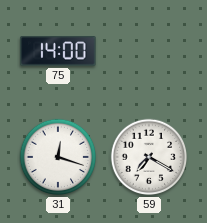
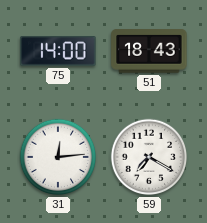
51: none -> 18:43 (149, 51)
31: 12:18 -> 12:14 (58, 157)
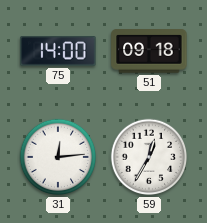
51: 18:43 -> 09:18 (149, 51)
59: 7:20 -> 12:35 (149, 157)
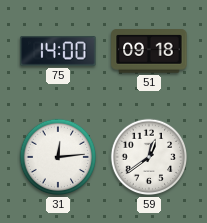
59: 12:35 -> 12:39 (149, 157)
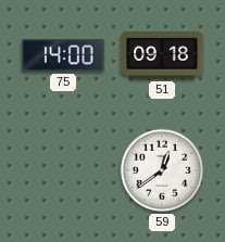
31: 12:14 -> none (58, 157)
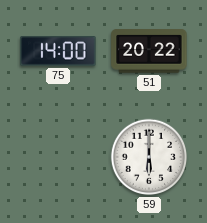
51: 09:18 -> 20:22 (149, 51)
59: 12:39 -> 6:00 (149, 157)
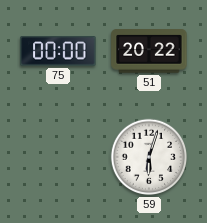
75: 14:00 -> 00:00 (58, 51)
59: 6:00 -> 6:03 (149, 157)
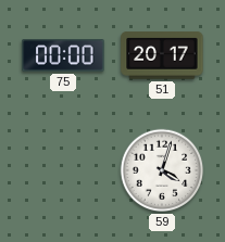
51: 20:22 -> 20:17 (162, 55)
59: 6:03 -> 4:03 (162, 170)
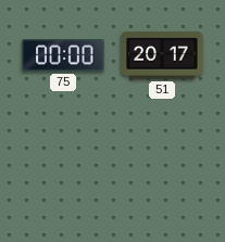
59: 4:03 -> none (162, 170)
